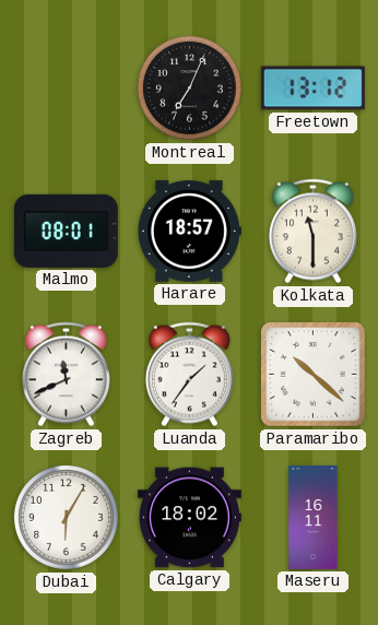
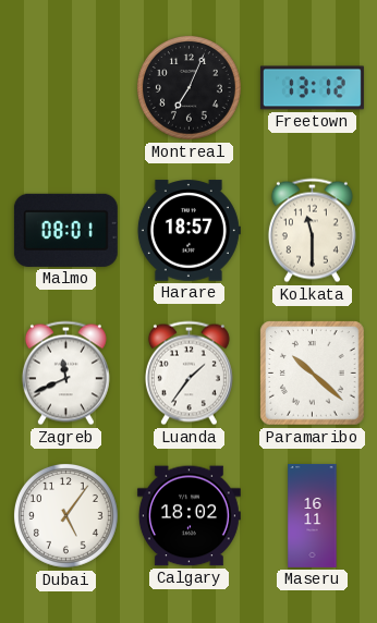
Dubai: 6:05 -> 5:06 (65, 515)
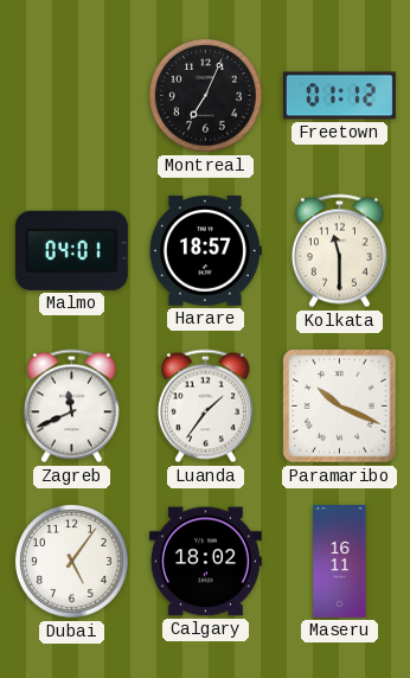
Freetown: 13:12 -> 01:12 (339, 96)
Malmo: 08:01 -> 04:01 (71, 250)
Paramaribo: 10:22 -> 10:19 (340, 407)
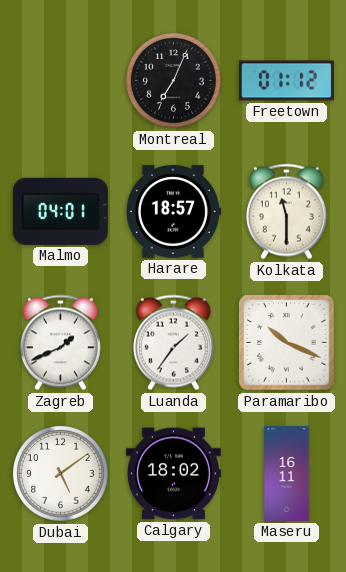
Zagreb: 11:41 -> 1:41 (60, 343)
Dubai: 5:06 -> 5:09 (60, 473)
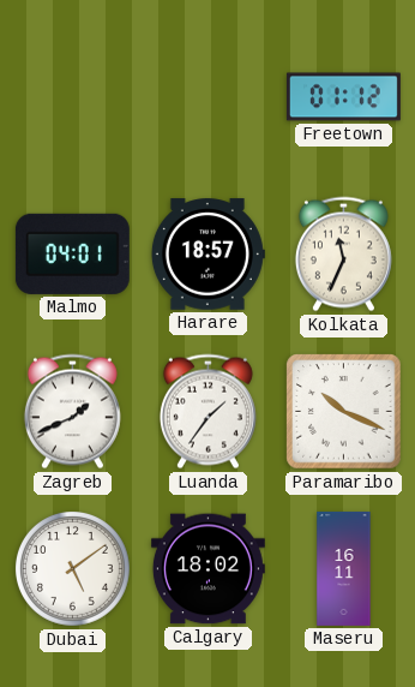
Montreal: 7:04 -> none (173, 80)
Kolkata: 11:30 -> 11:34 (343, 255)
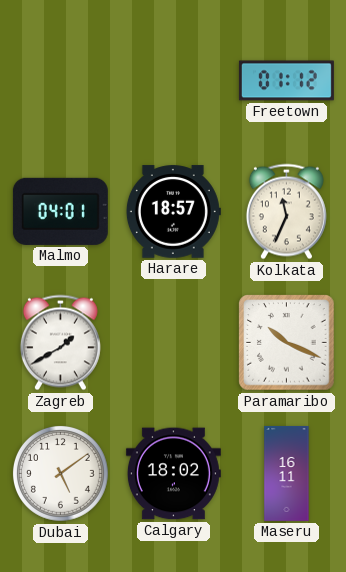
Zagreb: 1:41 -> 1:40 (60, 343)
Luanda: 1:36 -> none (207, 412)
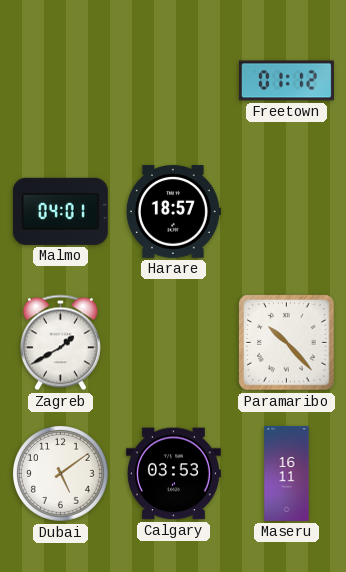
Kolkata: 11:34 -> none (286, 212)
Paramaribo: 10:19 -> 10:23 (287, 343)
Calgary: 18:02 -> 03:53 (173, 474)
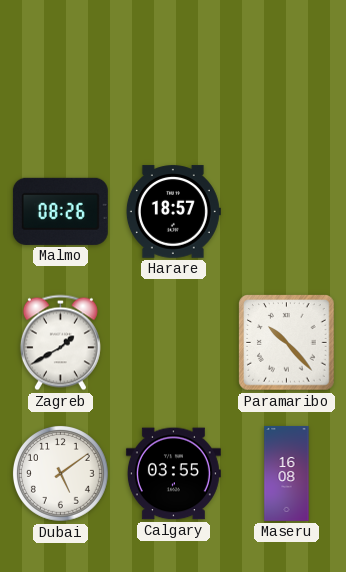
Freetown: 01:12 -> none (286, 81)
Malmo: 04:01 -> 08:26 (60, 211)
Calgary: 03:53 -> 03:55 (173, 474)
Maseru: 16:11 -> 16:08 (287, 473)
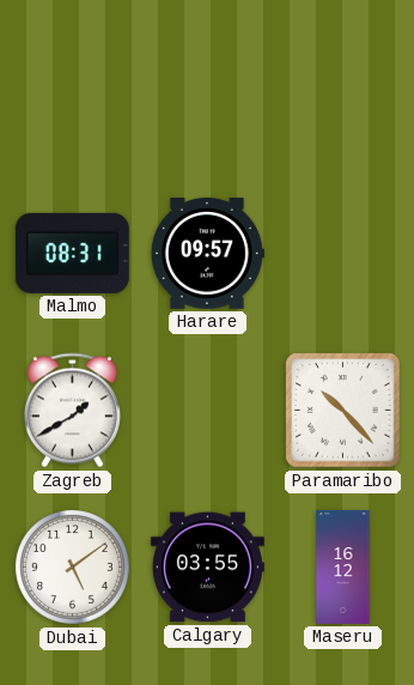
Malmo: 08:26 -> 08:31 (72, 253)
Harare: 18:57 -> 09:57 (207, 254)
Maseru: 16:08 -> 16:12 (343, 566)
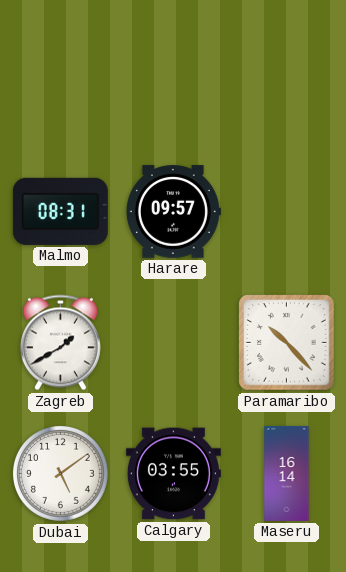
Maseru: 16:12 -> 16:14 (287, 473)
